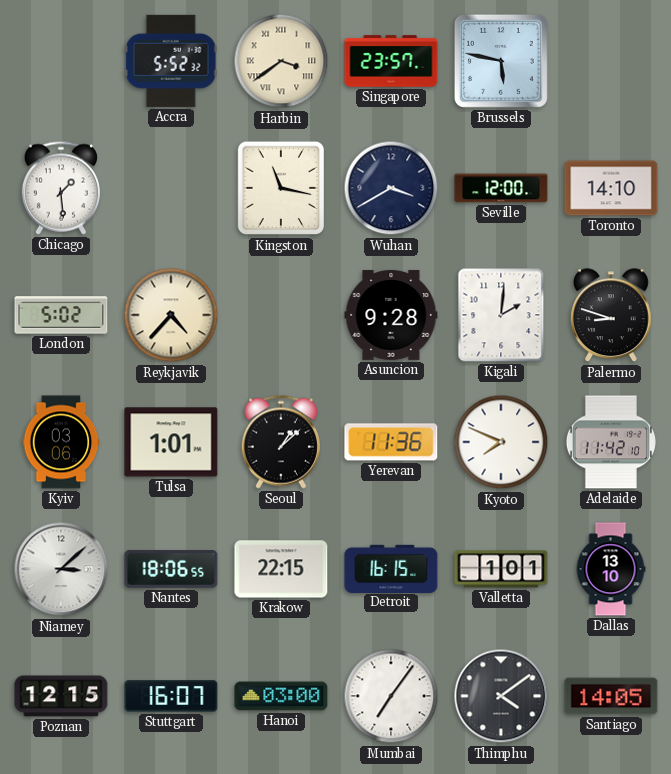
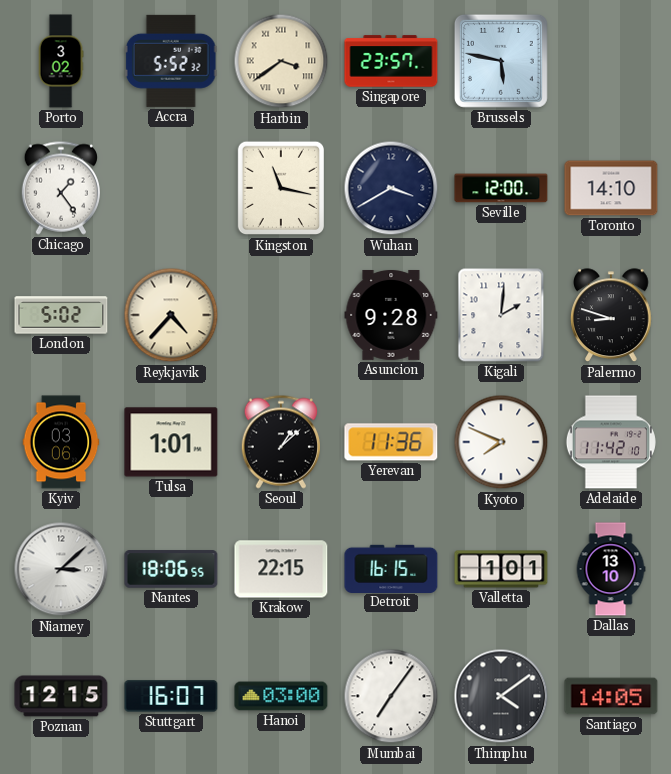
Porto: none -> 3:02 (61, 61)
Chicago: 1:29 -> 1:24 (61, 188)
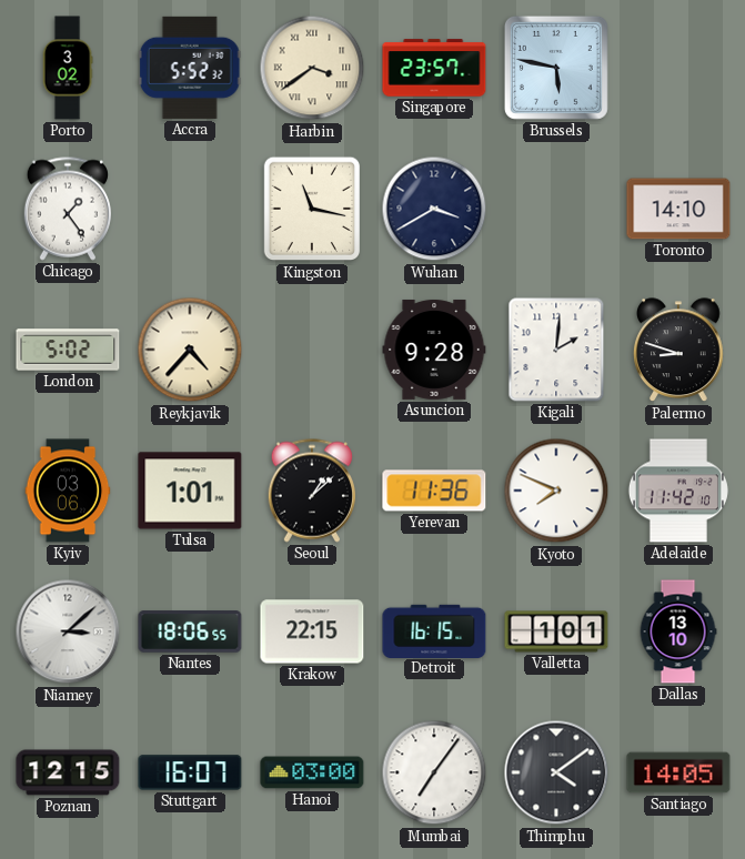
Seville: 12:00 -> none (501, 188)
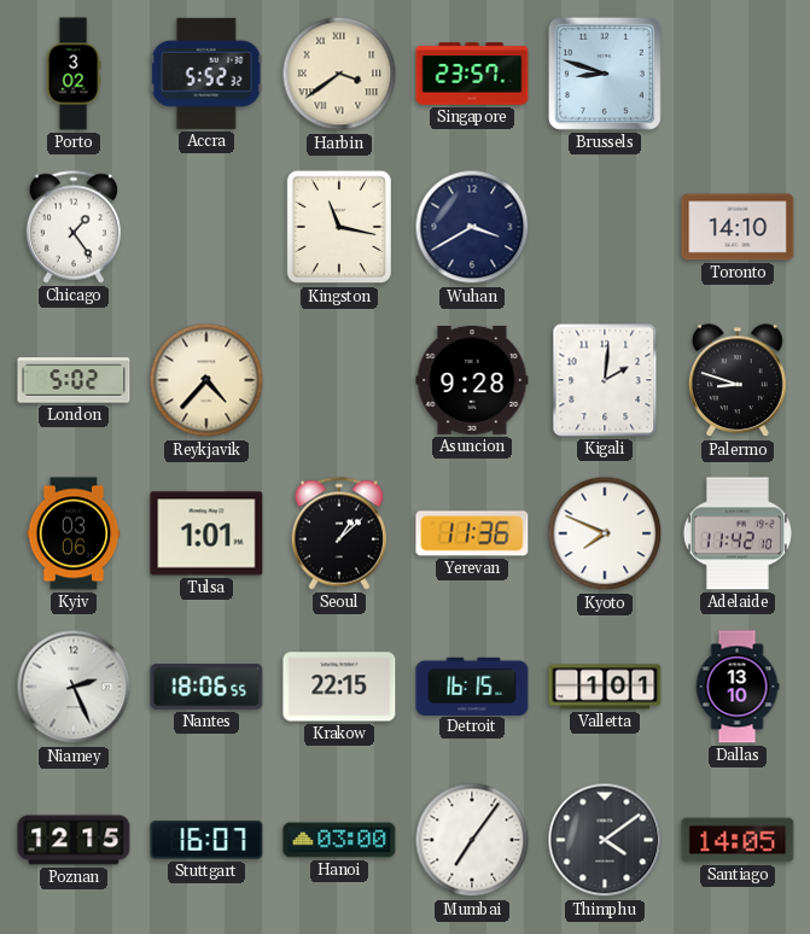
Brussels: 5:47 -> 8:48 (605, 74)
Niamey: 3:08 -> 2:26 (74, 687)
